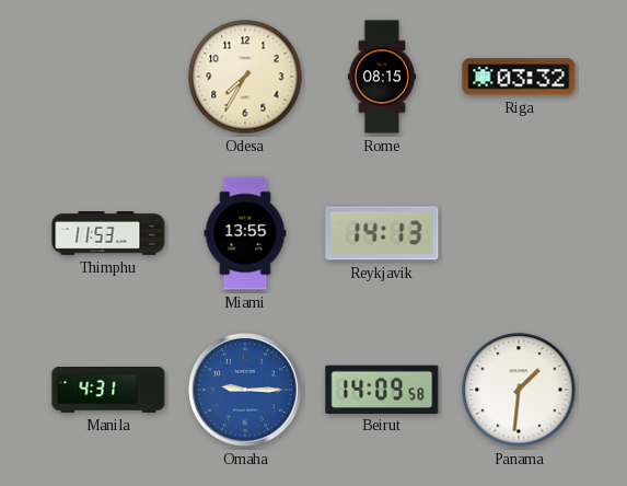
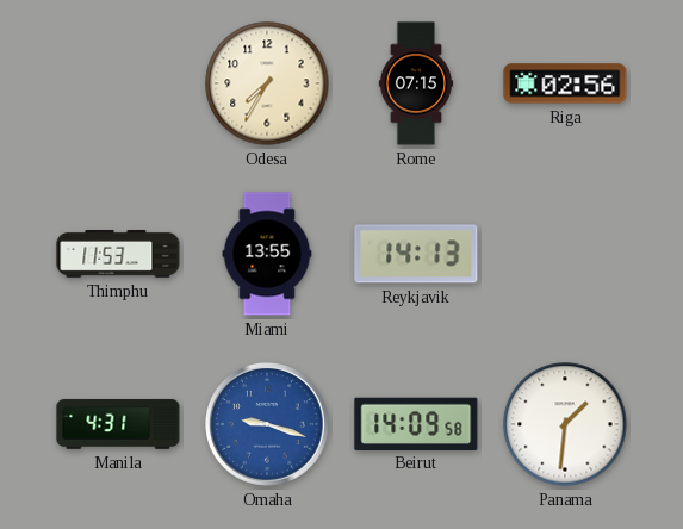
Rome: 08:15 -> 07:15 (416, 83)
Riga: 03:32 -> 02:56 (565, 83)
Omaha: 9:15 -> 9:18 (268, 425)
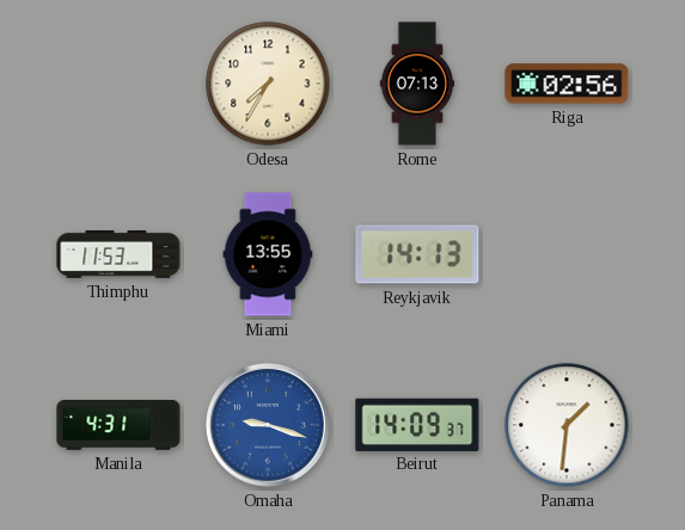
Rome: 07:15 -> 07:13 (417, 84)
Beirut: 14:09:58 -> 14:09:37 (417, 424)
